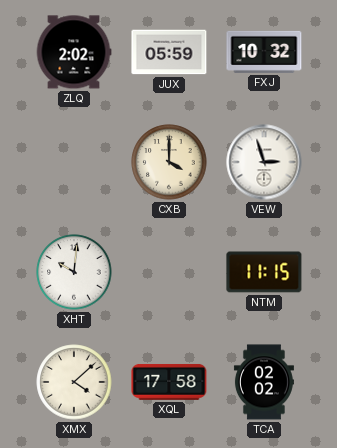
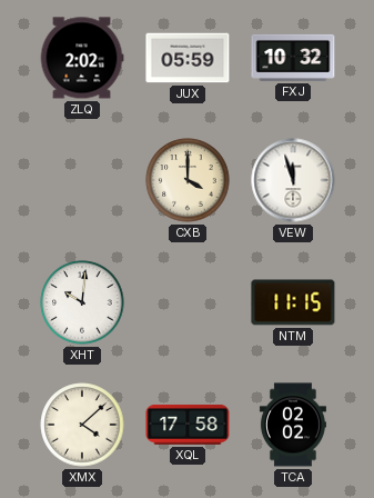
VEW: 2:57 -> 11:57 (293, 180)
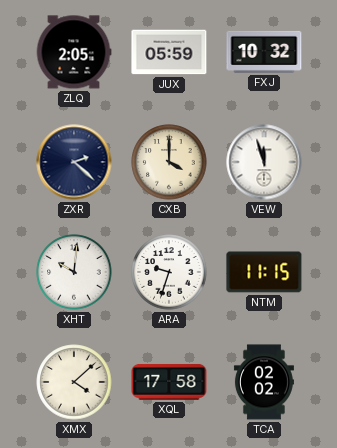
ZLQ: 2:02 -> 2:05 (74, 52)
ZXR: none -> 2:22 (74, 162)
ARA: none -> 9:33 (169, 272)
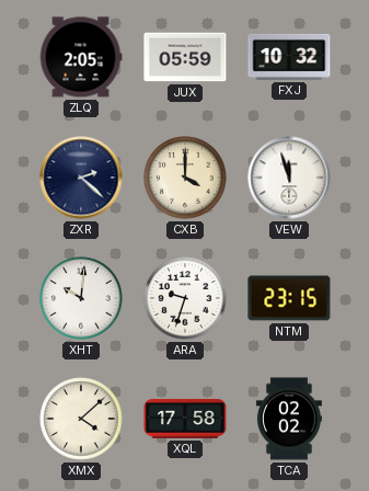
NTM: 11:15 -> 23:15 (289, 298)
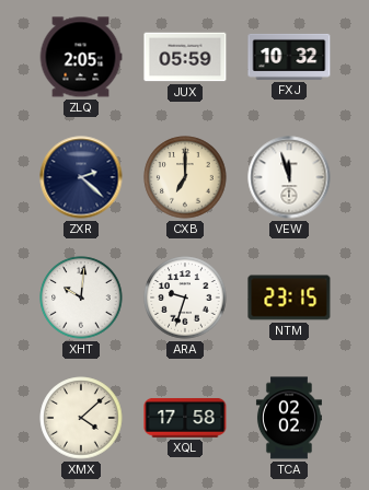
CXB: 4:00 -> 7:00 (185, 177)
